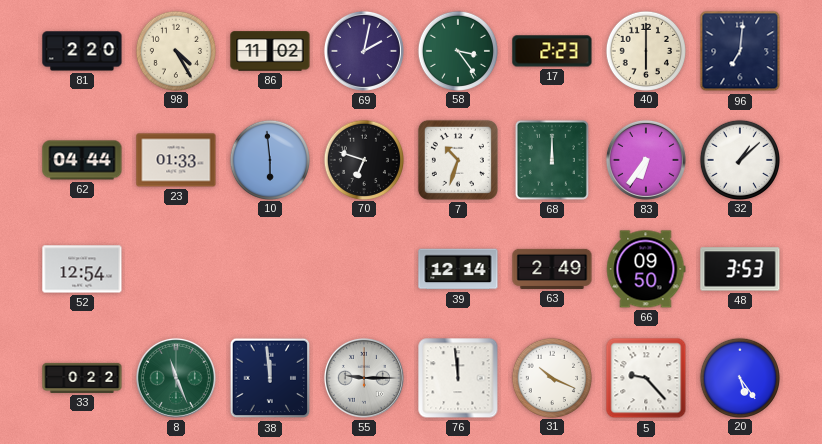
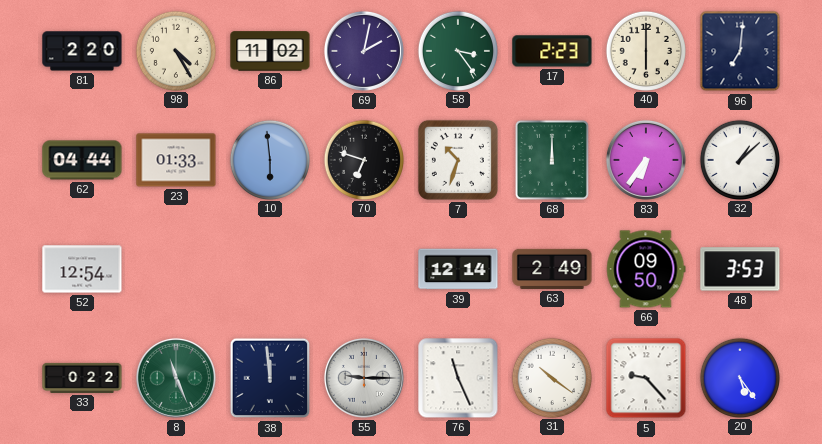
76: 11:59 -> 11:26 (458, 378)
31: 10:19 -> 10:21 (551, 377)
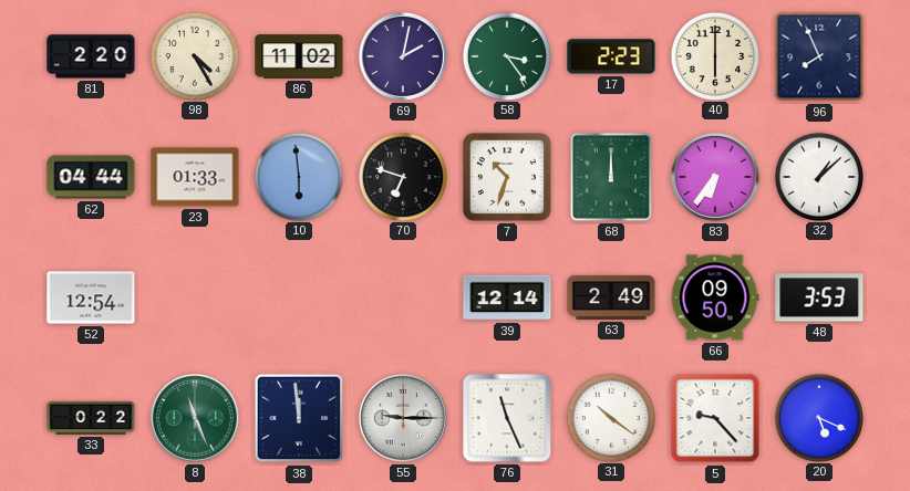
96: 7:01 -> 7:56 (819, 56)
20: 5:24 -> 5:19 (818, 417)
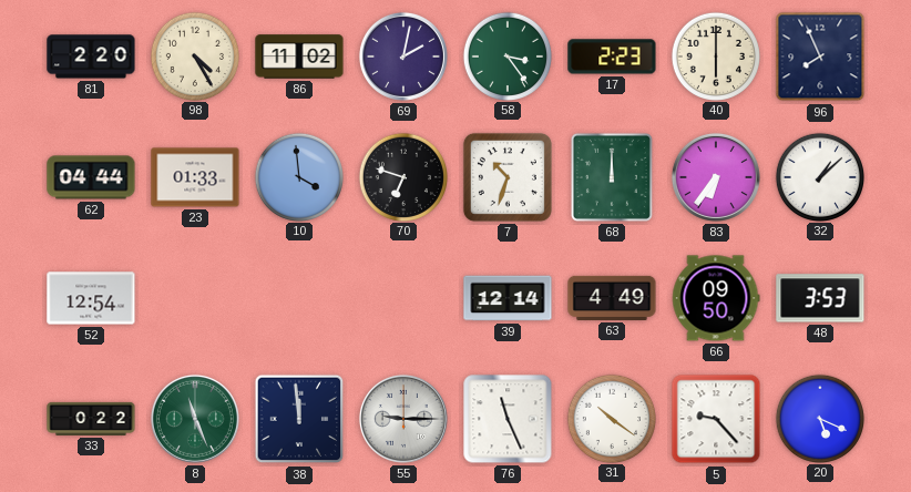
10: 5:59 -> 3:59 (298, 176)
63: 2:49 -> 4:49 (612, 298)
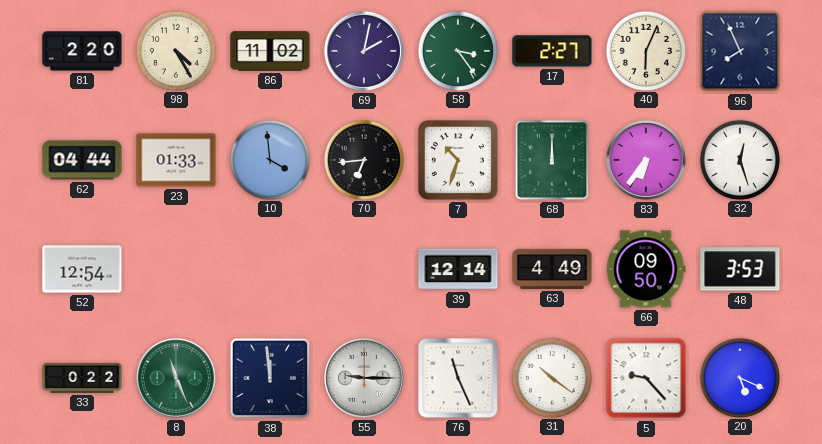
17: 2:23 -> 2:27 (552, 51)
40: 6:00 -> 6:04 (645, 50)
70: 6:48 -> 6:44 (363, 159)
32: 1:08 -> 12:27 (739, 159)
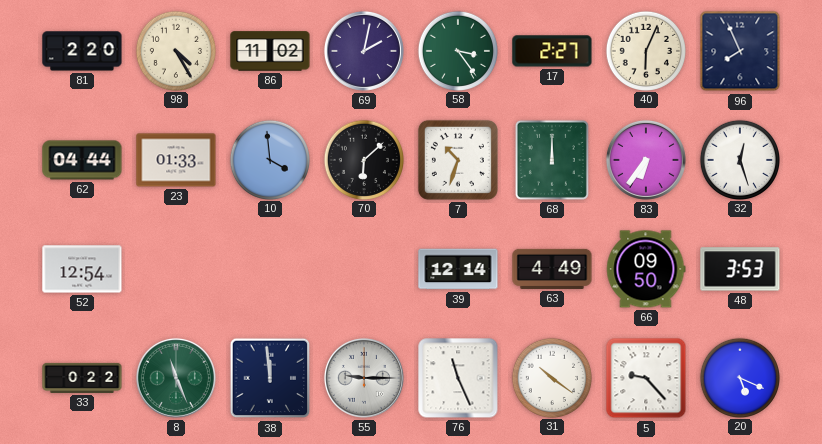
70: 6:44 -> 6:08 (363, 159)
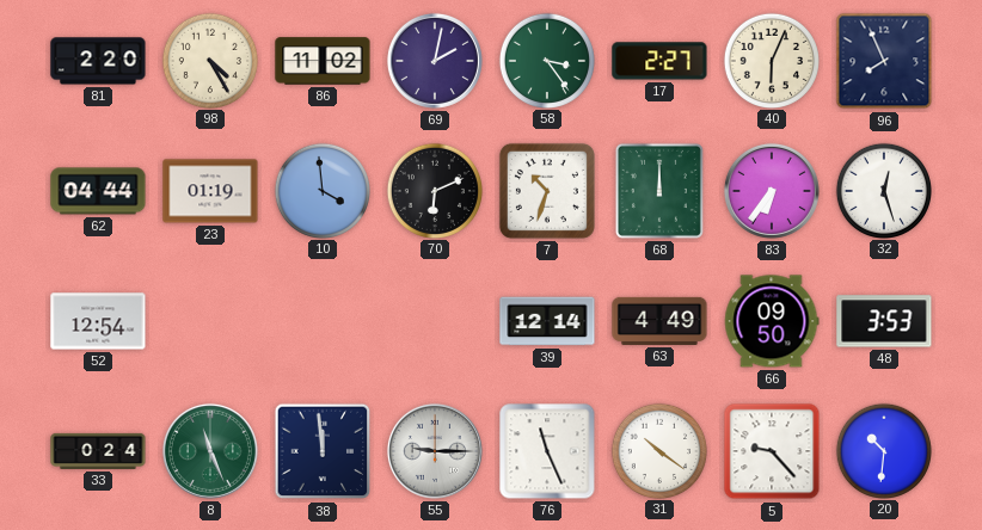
23: 01:33 -> 01:19 (210, 191)
70: 6:08 -> 6:11 (434, 190)
33: 0:22 -> 0:24 (98, 451)
20: 5:19 -> 10:31 (883, 450)
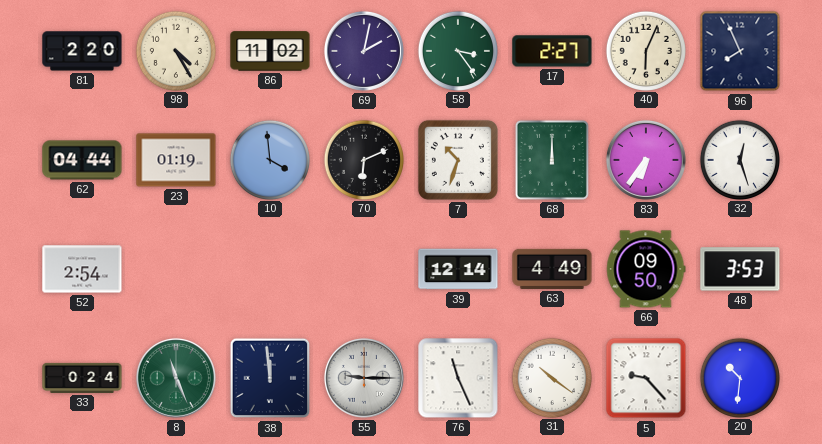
52: 12:54 -> 2:54 (82, 269)
